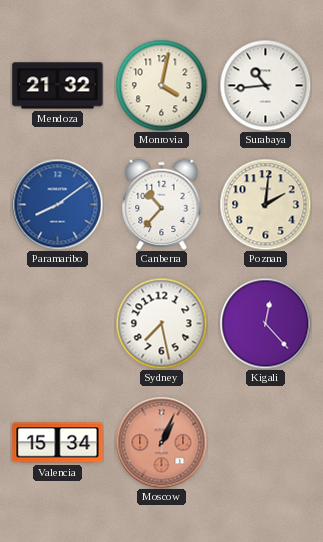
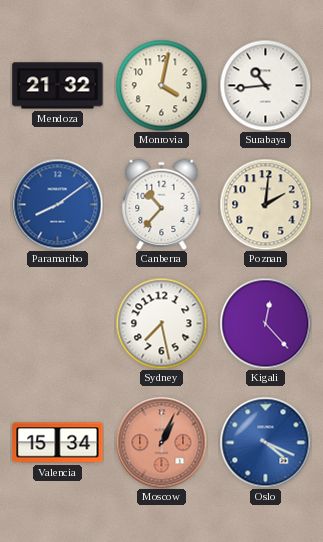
Oslo: none -> 4:19 (265, 442)
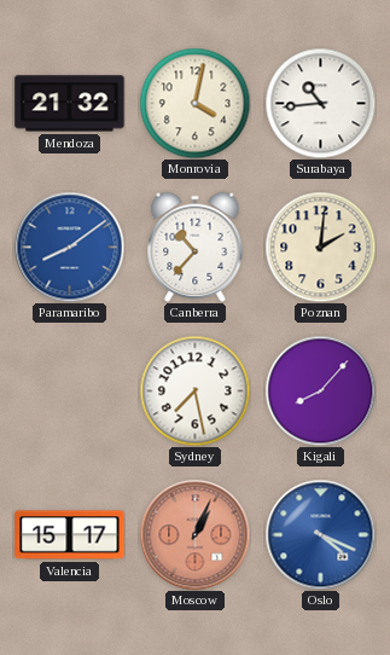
Kigali: 12:23 -> 8:07 (320, 390)
Valencia: 15:34 -> 15:17 (70, 535)
